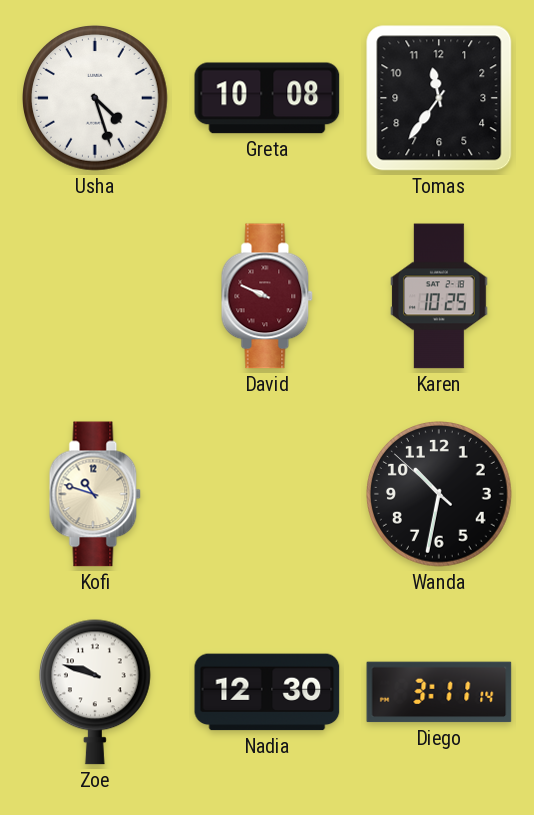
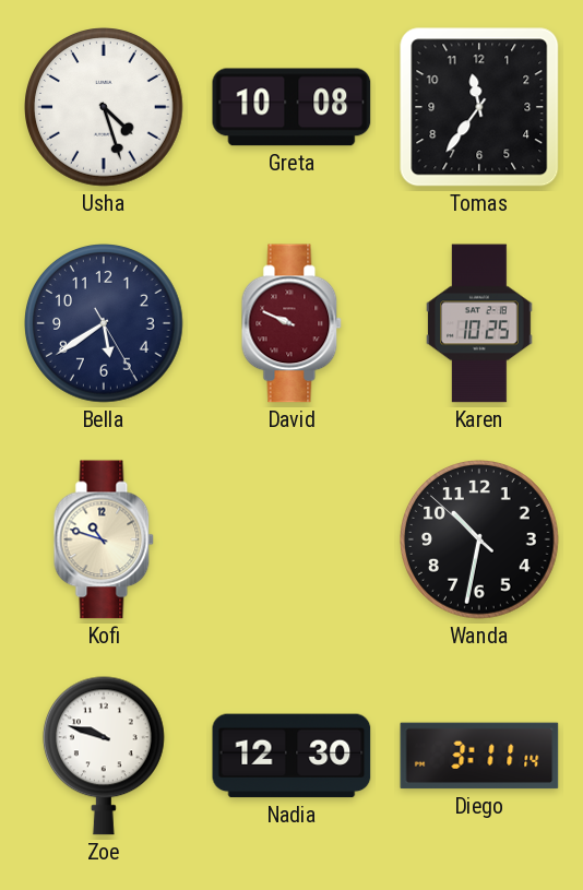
Bella: none -> 5:39 (104, 323)
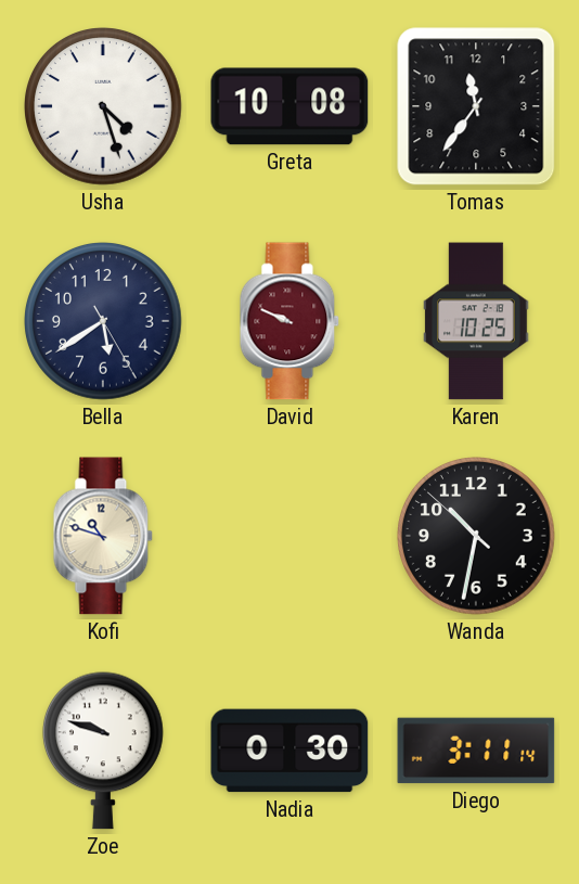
Nadia: 12:30 -> 0:30 (289, 751)
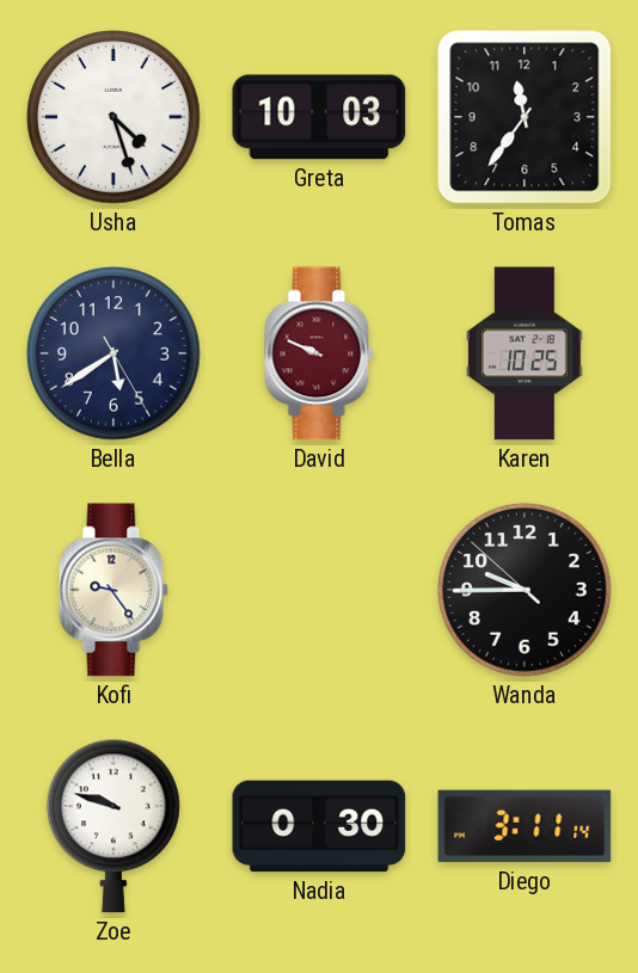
Greta: 10:08 -> 10:03 (319, 117)
Kofi: 10:48 -> 9:24 (114, 590)
Wanda: 10:31 -> 9:44 (524, 590)
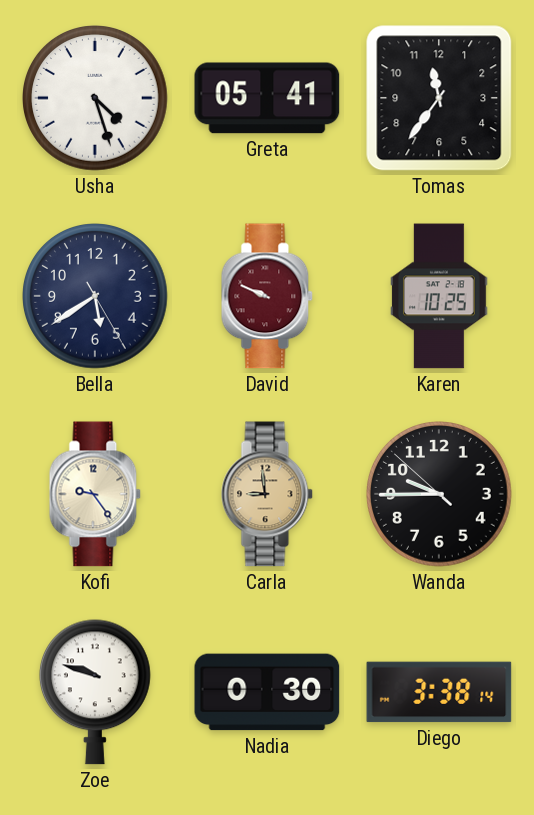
Greta: 10:03 -> 05:41 (267, 98)
Carla: none -> 8:59 (267, 494)
Diego: 3:11 -> 3:38 (439, 692)
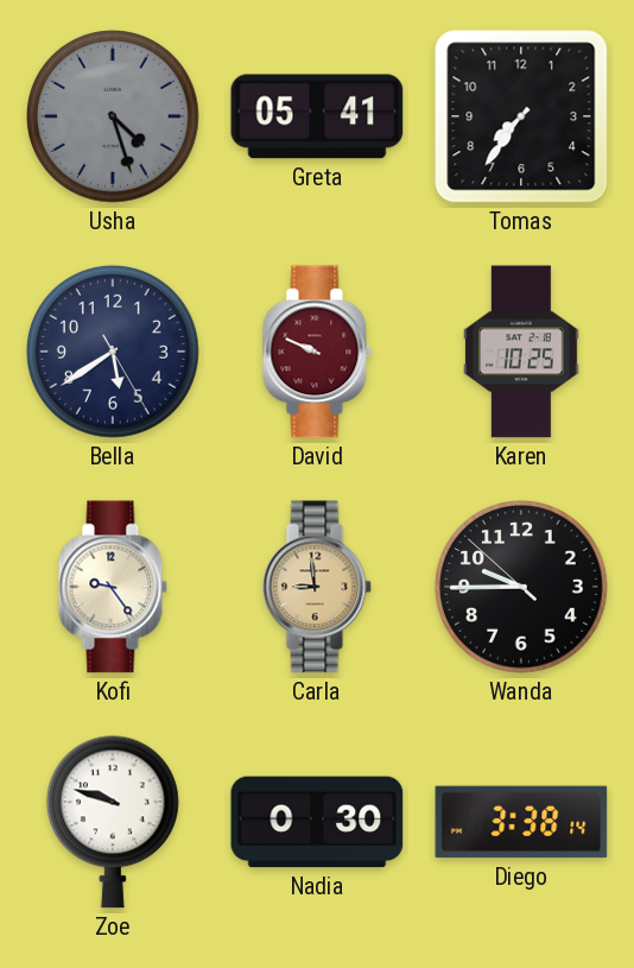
Usha dial: white -> grey (113, 116)
Tomas: 11:36 -> 7:36 (521, 116)
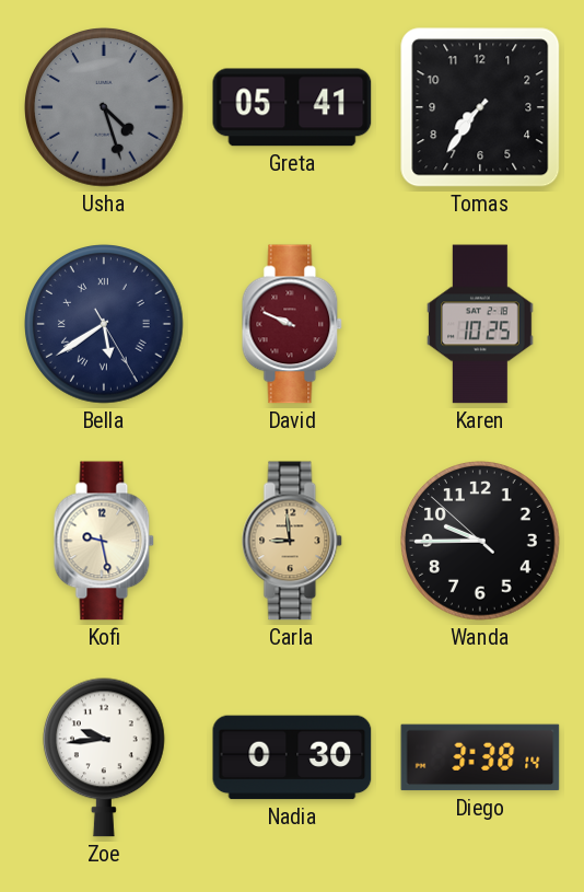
Bella numerals: Arabic -> Roman (104, 324)
Kofi: 9:24 -> 9:28 (104, 541)
Zoe: 9:48 -> 9:44 (104, 757)
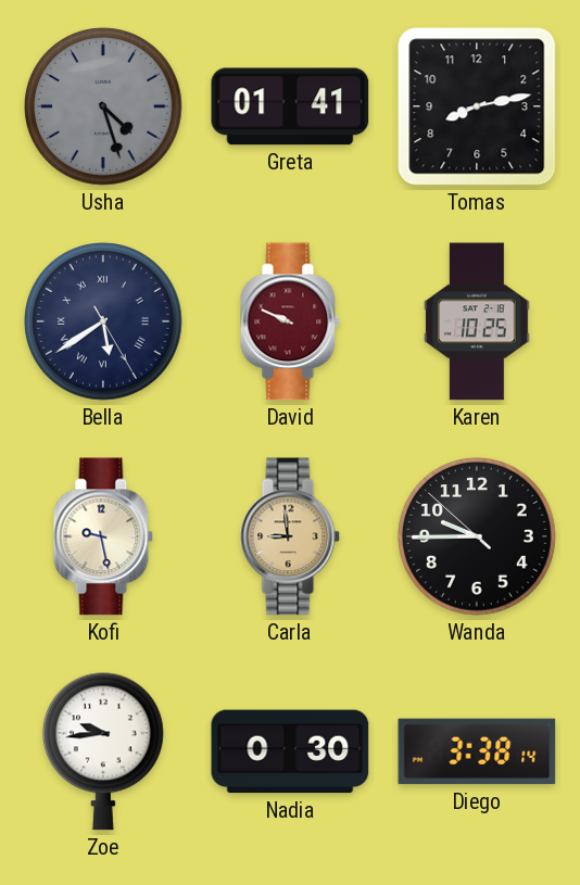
Greta: 05:41 -> 01:41 (290, 106)
Tomas: 7:36 -> 8:13 (477, 106)
